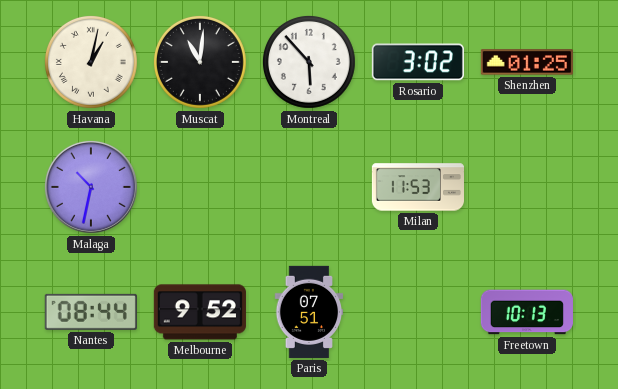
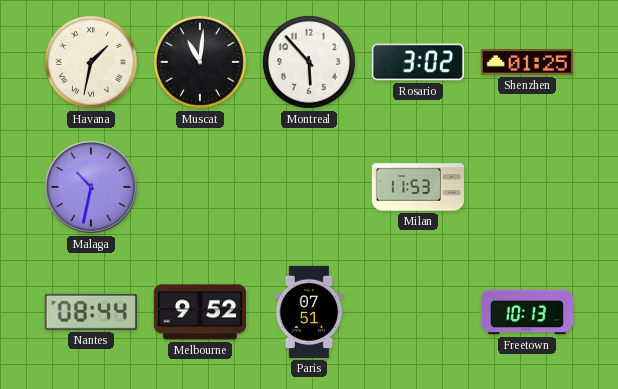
Havana: 1:02 -> 1:32 (91, 62)
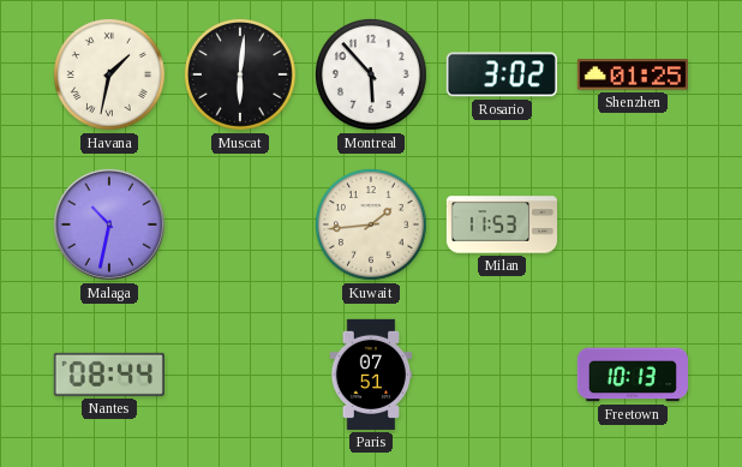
Muscat: 11:01 -> 6:01 (240, 74)
Kuwait: none -> 1:44 (371, 224)
Melbourne: 9:52 -> none (200, 312)
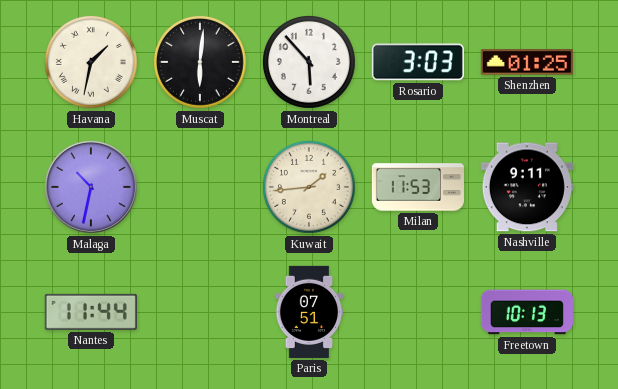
Rosario: 3:02 -> 3:03 (418, 62)
Nashville: none -> 9:11 (527, 187)
Nantes: 08:44 -> 11:44 (91, 312)
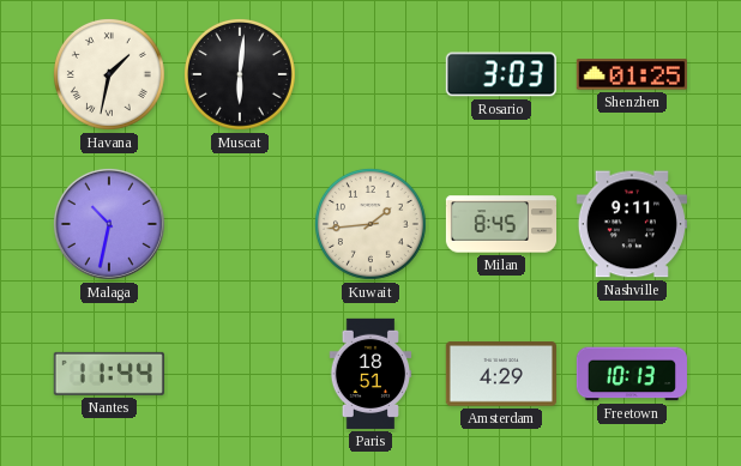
Montreal: 5:53 -> none (309, 62)
Milan: 11:53 -> 8:45 (500, 224)
Paris: 07:51 -> 18:51 (370, 374)
Amsterdam: none -> 4:29 (501, 374)
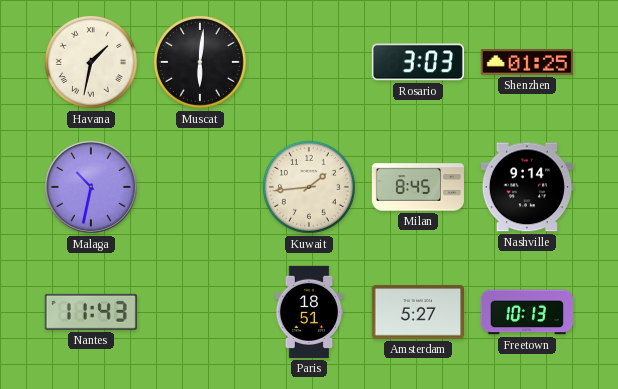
Nashville: 9:11 -> 9:14 (527, 187)
Nantes: 11:44 -> 11:43 (91, 312)
Amsterdam: 4:29 -> 5:27 (418, 312)
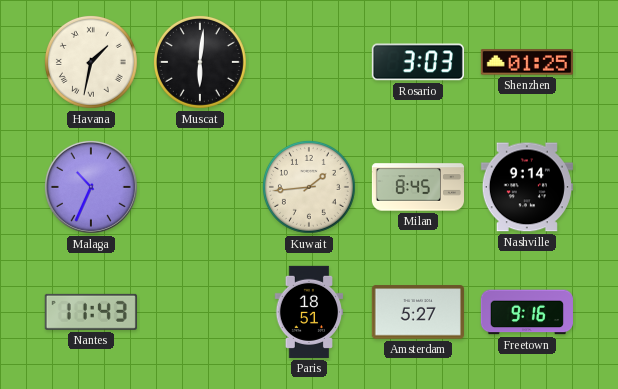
Malaga: 10:32 -> 10:34 (91, 187)
Freetown: 10:13 -> 9:16 (527, 312)
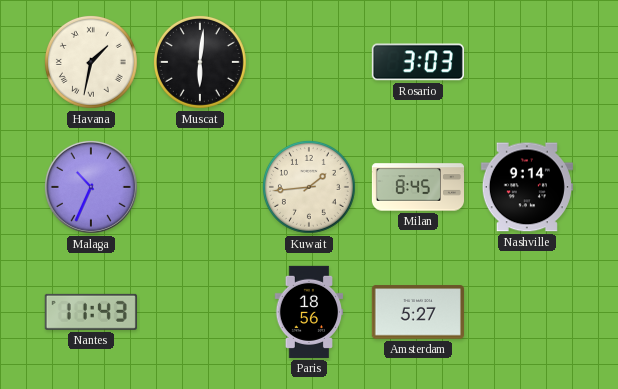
Shenzhen: 01:25 -> none (527, 62)
Paris: 18:51 -> 18:56 (309, 312)
Freetown: 9:16 -> none (527, 312)
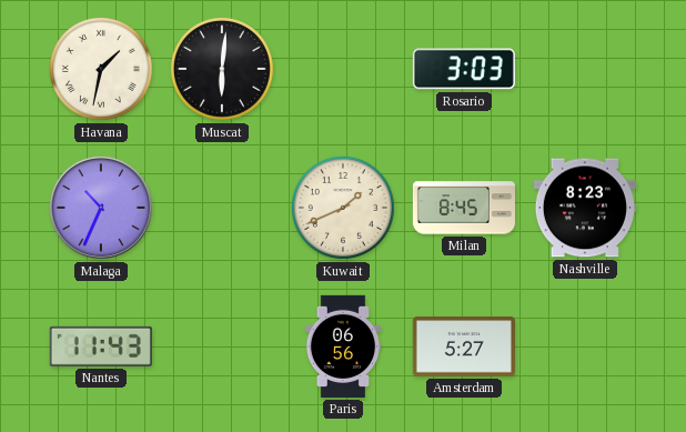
Kuwait: 1:44 -> 1:41 (343, 208)
Nashville: 9:14 -> 8:23 (585, 208)
Paris: 18:56 -> 06:56 (343, 346)
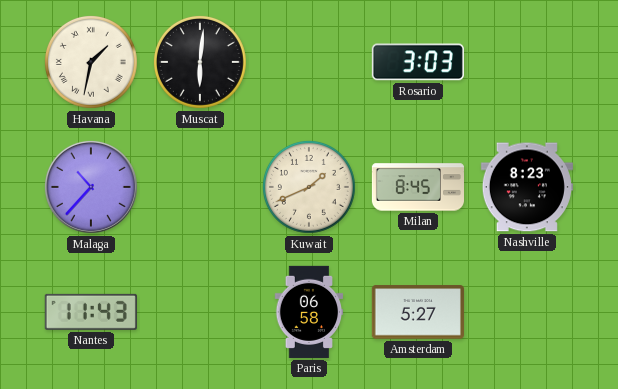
Malaga: 10:34 -> 10:37 (91, 187)
Paris: 06:56 -> 06:58 (309, 312)
